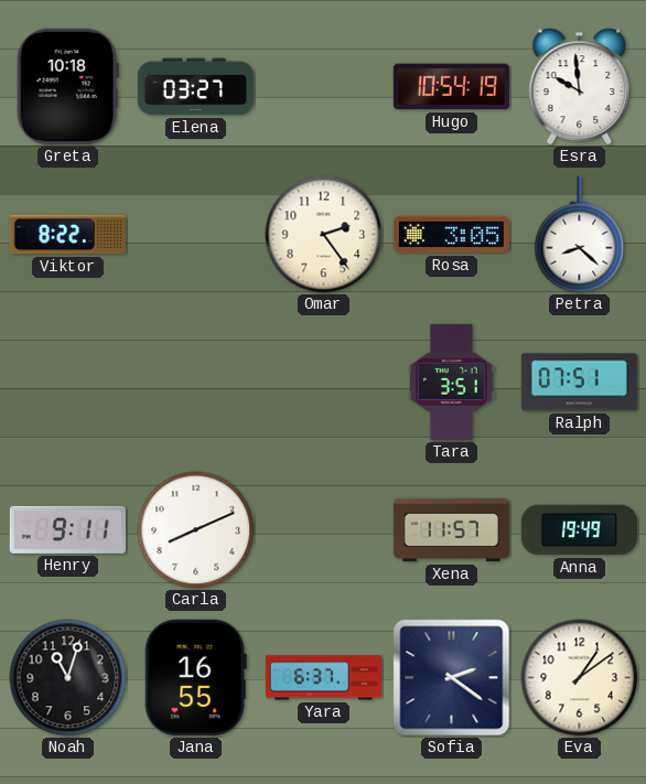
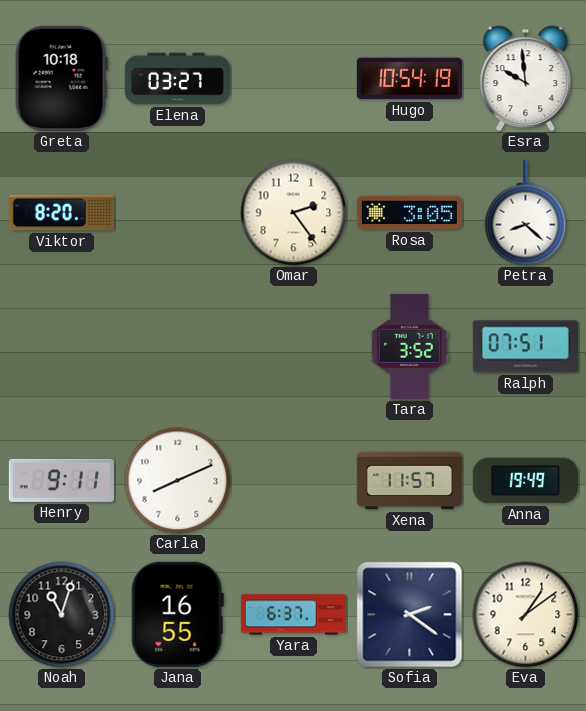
Viktor: 8:22 -> 8:20 (61, 213)
Tara: 3:51 -> 3:52 (409, 346)
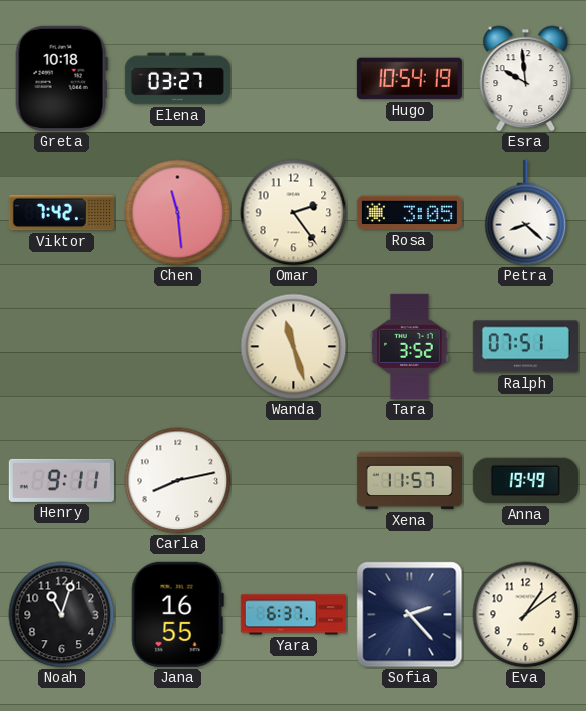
Viktor: 8:20 -> 7:42 (61, 213)
Chen: none -> 11:29 (178, 213)
Wanda: none -> 11:27 (294, 347)
Carla: 8:11 -> 8:13 (178, 481)
Sofia: 2:21 -> 2:23 (410, 615)
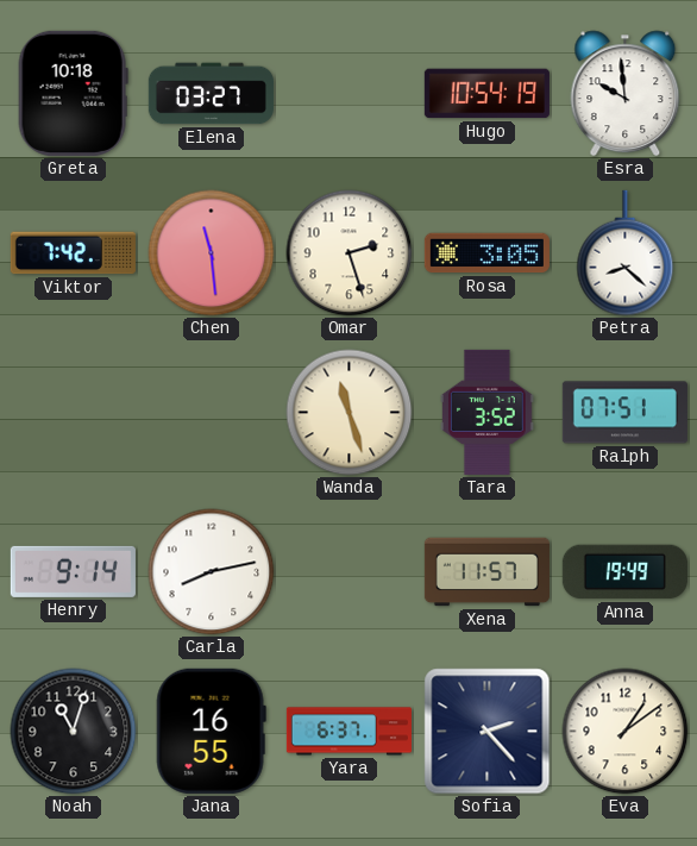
Omar: 2:24 -> 2:27 (350, 253)
Henry: 9:11 -> 9:14 (73, 571)
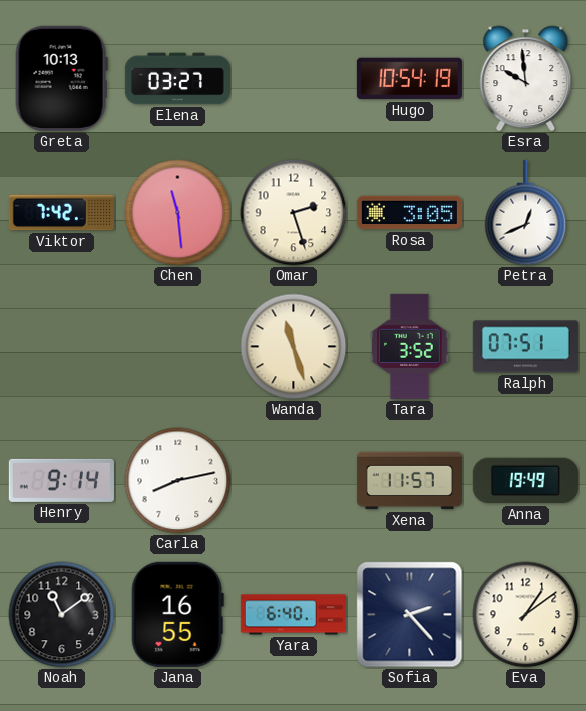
Greta: 10:18 -> 10:13 (61, 78)
Petra: 8:22 -> 12:41 (526, 213)
Noah: 11:03 -> 11:09 (62, 615)
Yara: 6:37 -> 6:40 (293, 615)
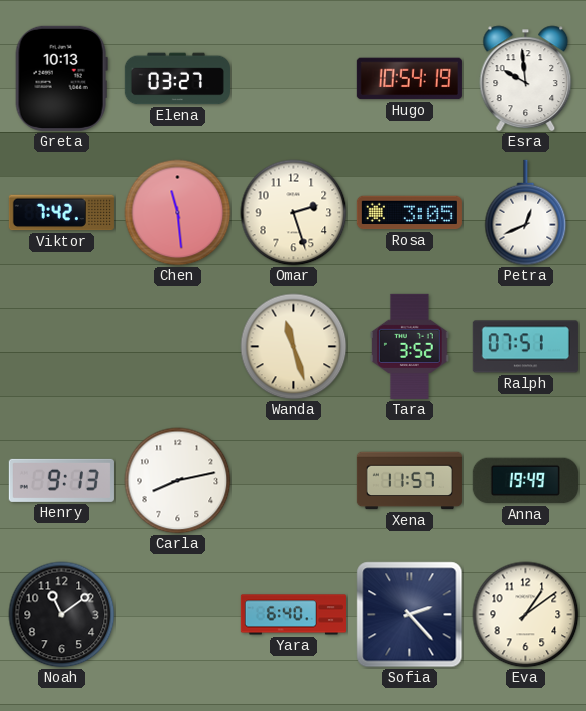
Henry: 9:14 -> 9:13 (61, 480)
Jana: 16:55 -> none (177, 614)
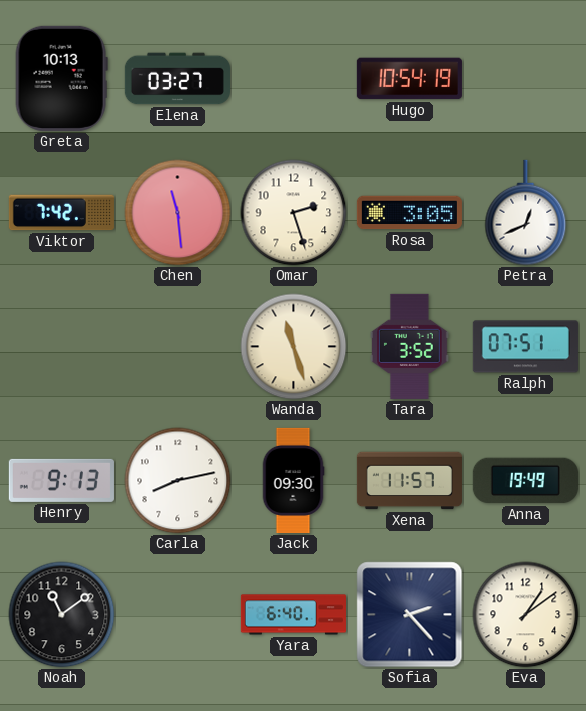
Esra: 9:59 -> none (526, 79)
Jack: none -> 09:30 (293, 480)
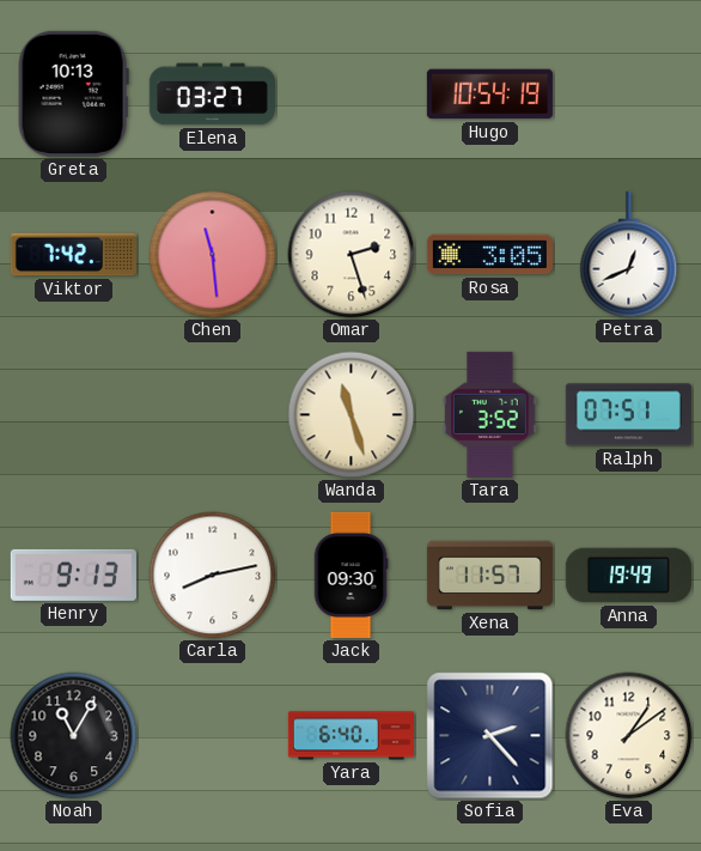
Noah: 11:09 -> 11:05 (74, 736)
